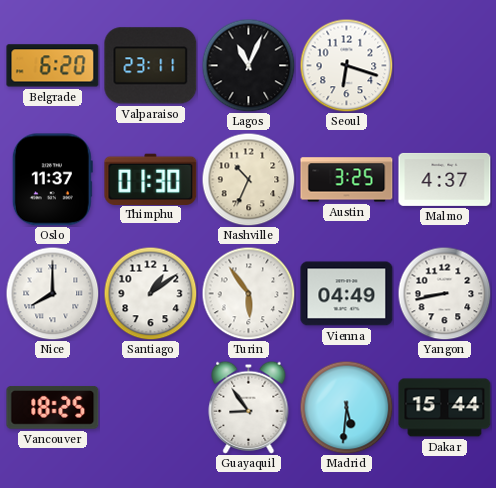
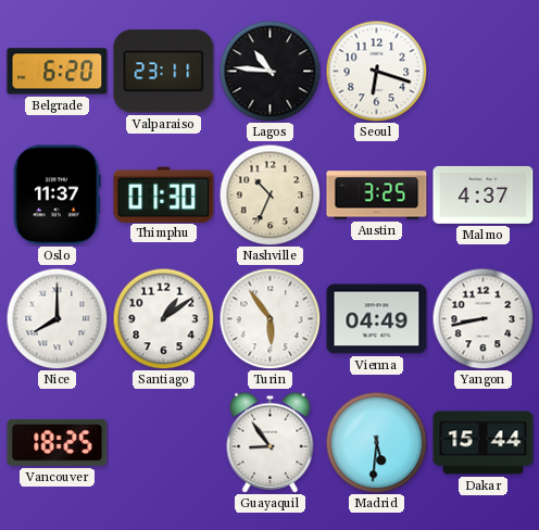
Lagos: 11:04 -> 10:46 (269, 71)
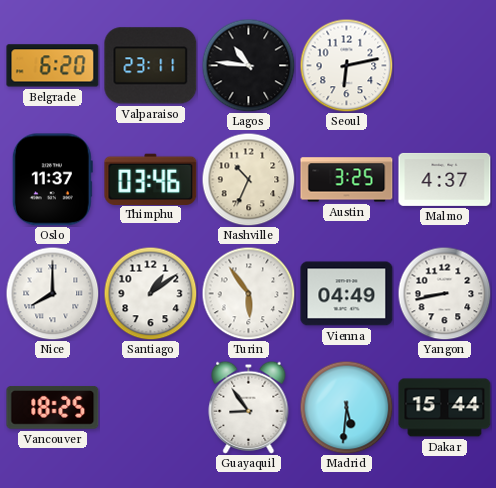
Seoul: 6:18 -> 6:13 (346, 65)
Thimphu: 01:30 -> 03:46 (151, 179)
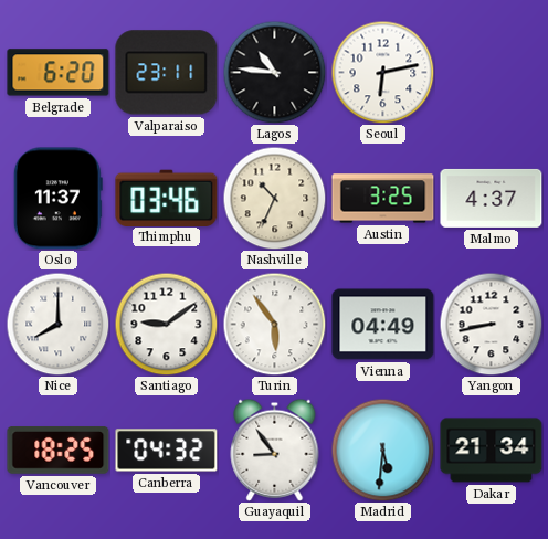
Santiago: 1:09 -> 9:09 (166, 324)
Canberra: none -> 04:32 (167, 451)
Dakar: 15:44 -> 21:34 (492, 451)
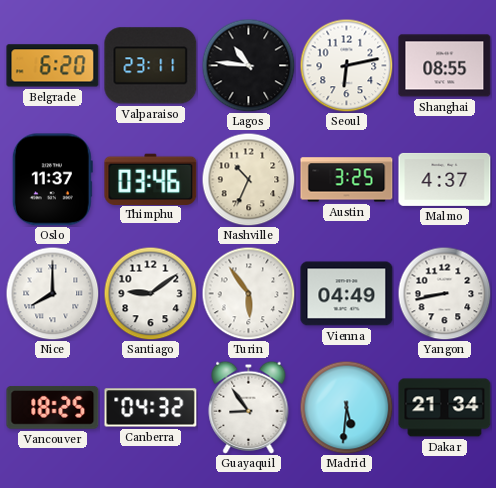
Shanghai: none -> 08:55 (445, 66)
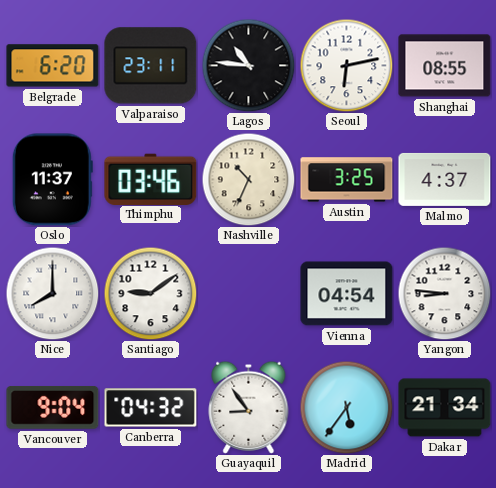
Turin: 5:54 -> none (248, 293)
Vienna: 04:49 -> 04:54 (347, 294)
Yangon: 8:43 -> 8:46 (444, 293)
Vancouver: 18:25 -> 9:04 (53, 408)
Madrid: 5:31 -> 5:36 (346, 407)
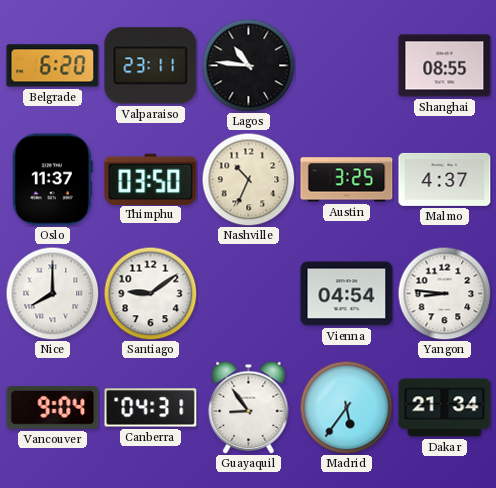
Seoul: 6:13 -> none (346, 65)
Thimphu: 03:46 -> 03:50 (151, 179)
Canberra: 04:32 -> 04:31 (151, 408)
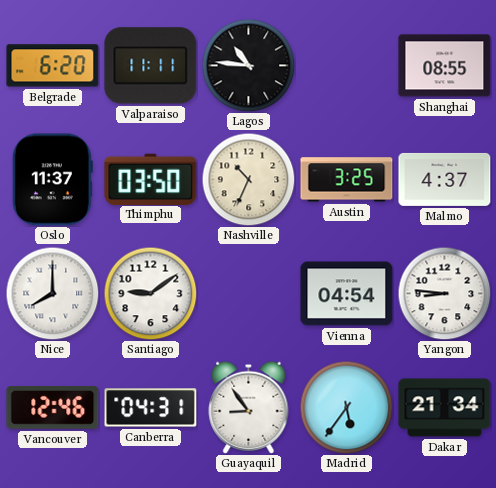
Valparaiso: 23:11 -> 11:11 (151, 66)
Vancouver: 9:04 -> 12:46 (53, 408)
